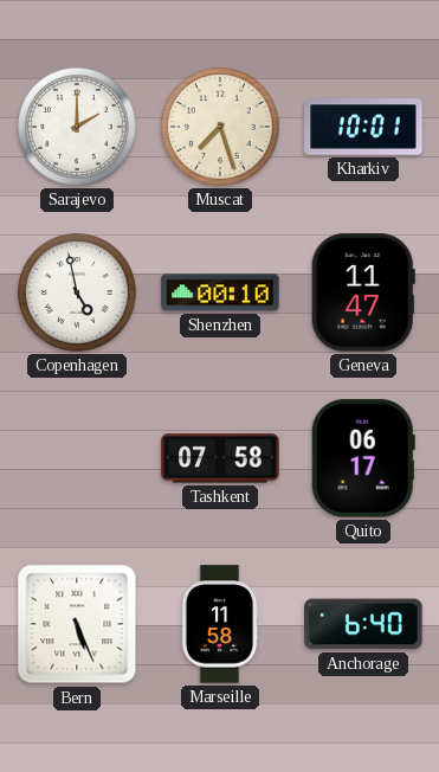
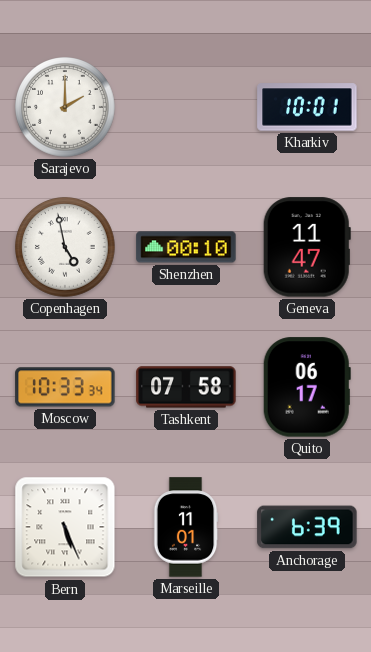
Muscat: 7:27 -> none (220, 127)
Moscow: none -> 10:33 (65, 387)
Marseille: 11:58 -> 11:01 (186, 527)
Anchorage: 6:40 -> 6:39 (307, 527)
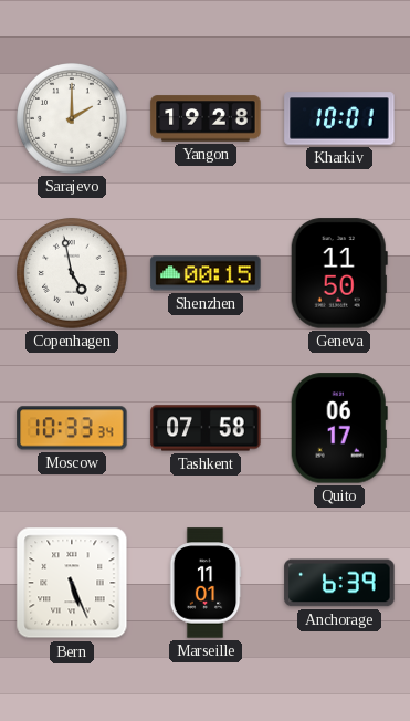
Yangon: none -> 19:28 (206, 118)
Shenzhen: 00:10 -> 00:15 (206, 273)
Geneva: 11:47 -> 11:50 (339, 273)
